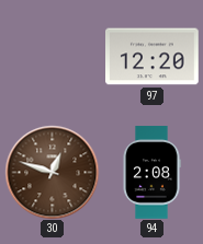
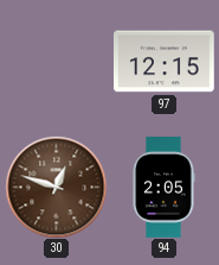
97: 12:20 -> 12:15 (165, 62)
94: 2:08 -> 2:05 (163, 188)
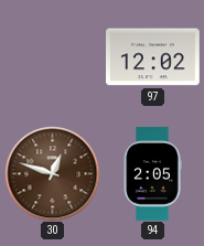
97: 12:15 -> 12:02 (153, 57)
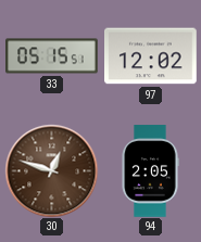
33: none -> 05:15 (52, 56)
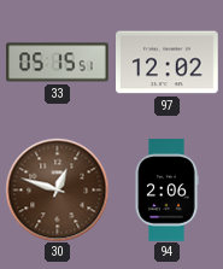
94: 2:05 -> 2:06 (166, 191)
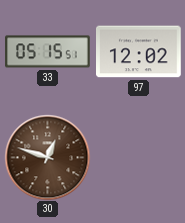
94: 2:06 -> none (166, 191)
